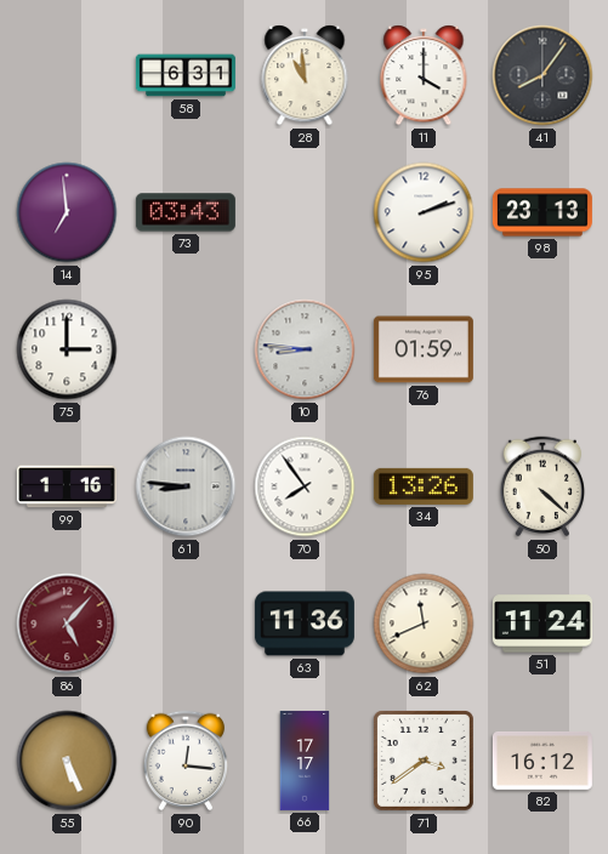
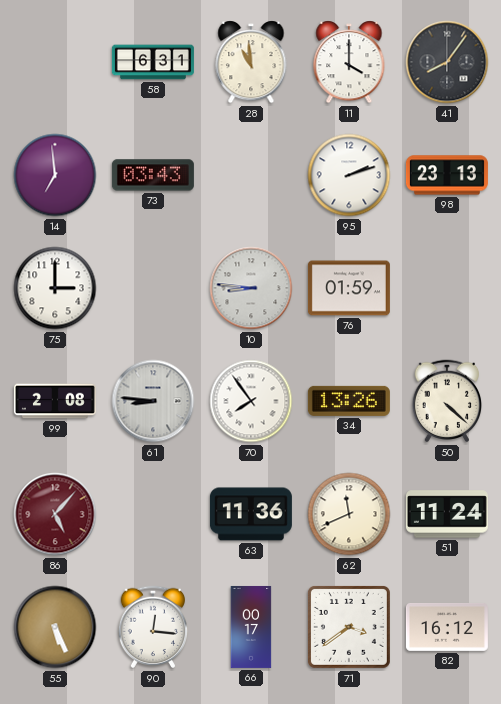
99: 1:16 -> 2:08 (55, 401)
66: 17:17 -> 00:17 (251, 627)
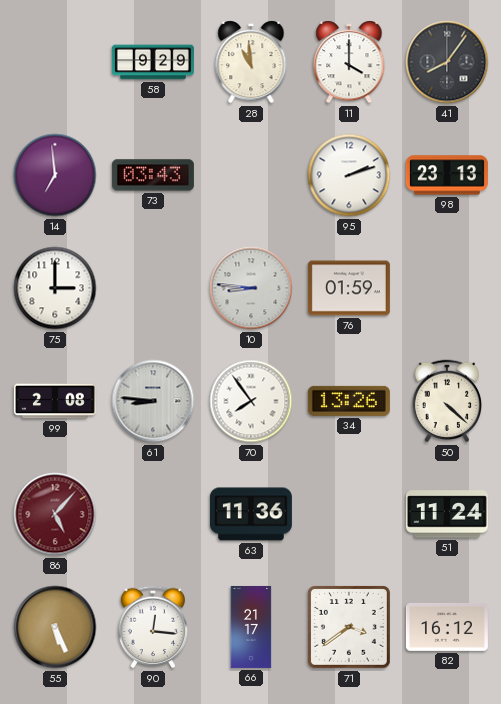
58: 6:31 -> 9:29 (153, 62)
62: 11:41 -> none (349, 514)
66: 00:17 -> 21:17 (251, 627)
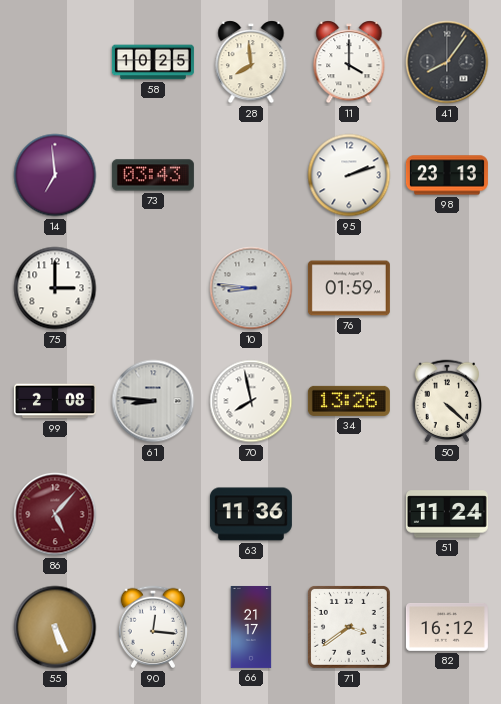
58: 9:29 -> 10:25 (153, 62)
28: 10:59 -> 7:59 (251, 62)
70: 7:54 -> 7:58 (251, 401)
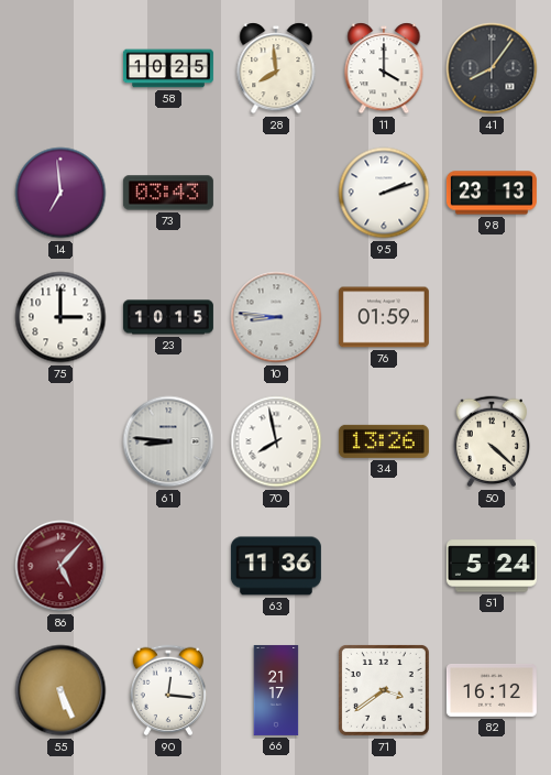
23: none -> 10:15 (168, 317)
99: 2:08 -> none (55, 401)
51: 11:24 -> 5:24 (492, 566)
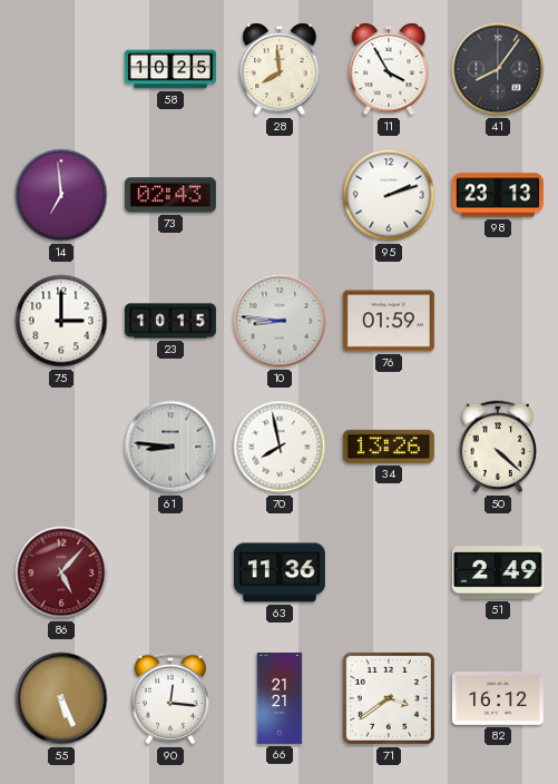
11: 4:00 -> 3:55 (389, 69)
73: 03:43 -> 02:43 (170, 195)
51: 5:24 -> 2:49 (498, 572)
66: 21:17 -> 21:21 (280, 698)
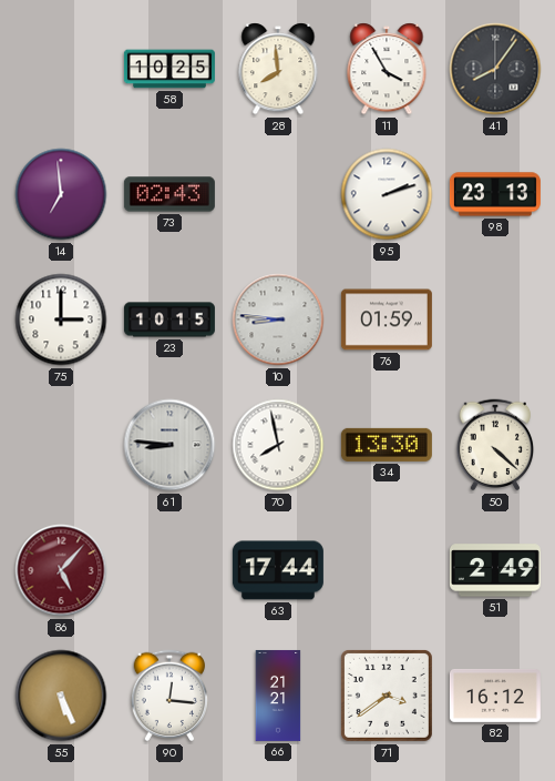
34: 13:26 -> 13:30 (387, 445)
63: 11:36 -> 17:44 (278, 570)
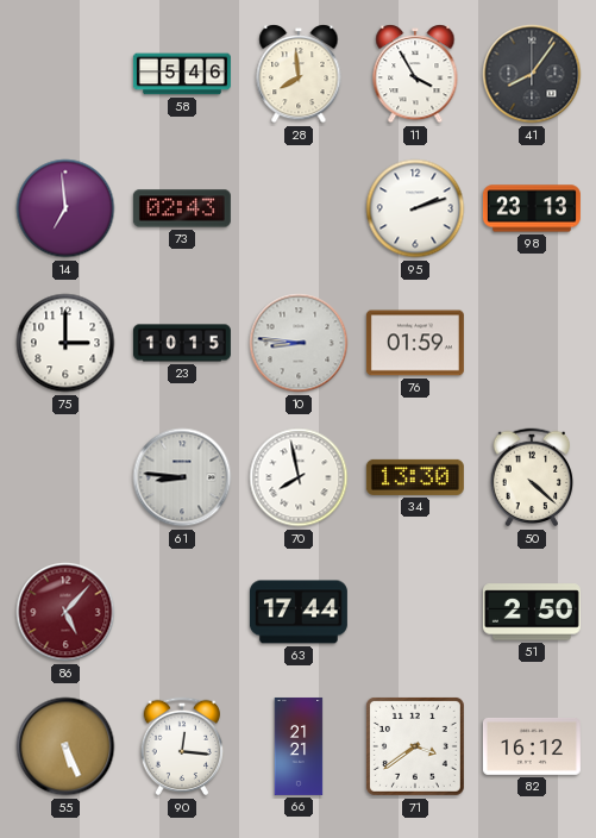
58: 10:25 -> 5:46 (182, 74)
51: 2:49 -> 2:50 (532, 612)
